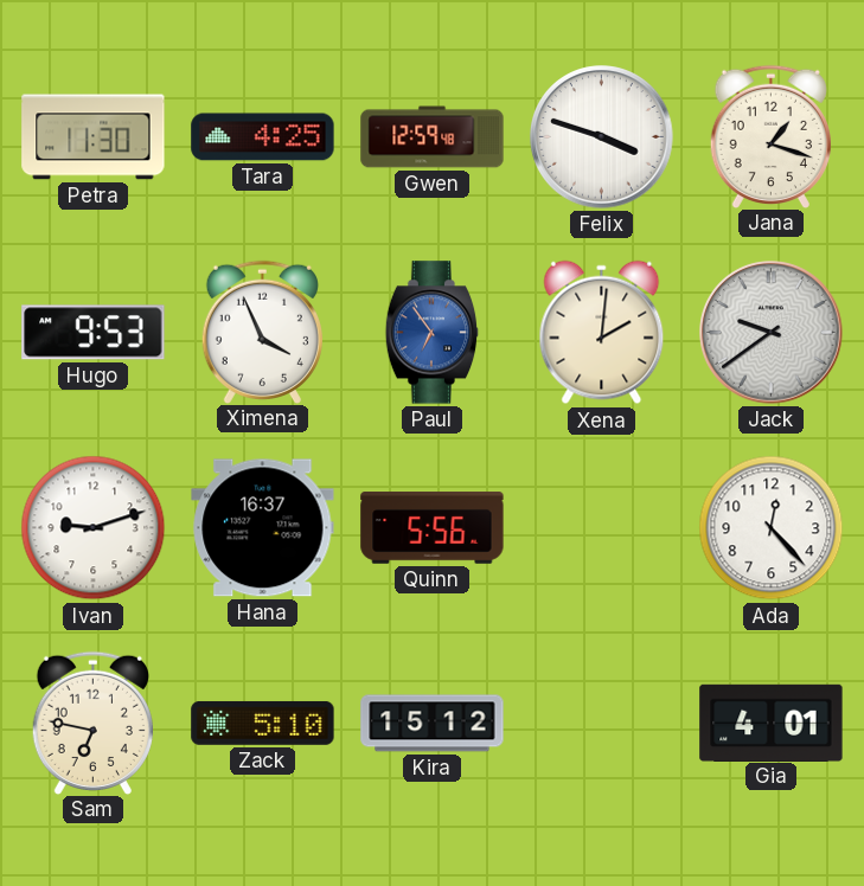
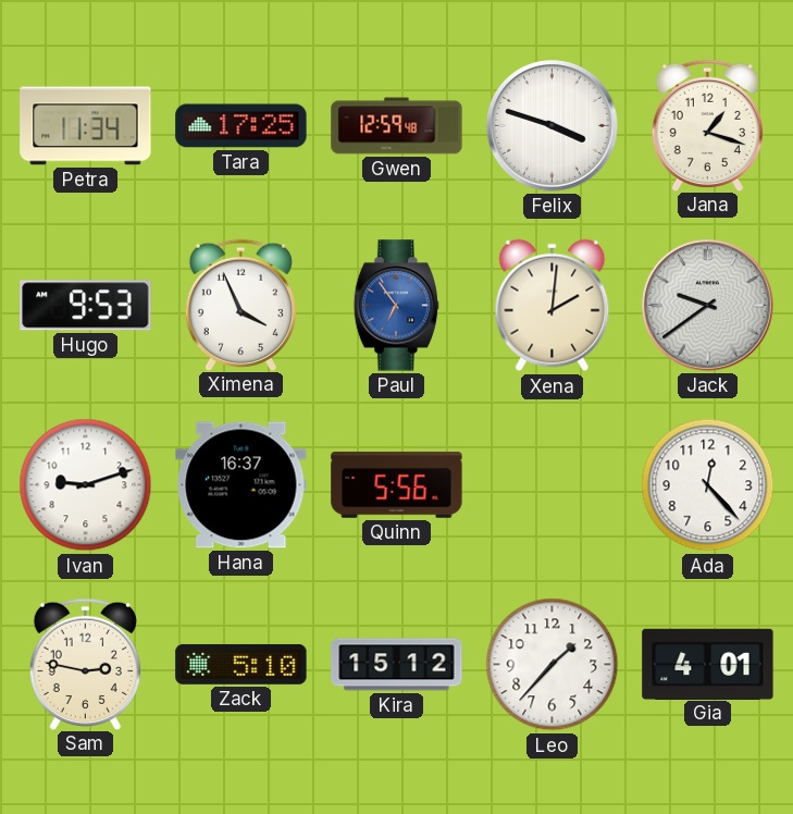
Petra: 11:30 -> 11:34 (86, 126)
Tara: 4:25 -> 17:25 (241, 126)
Sam: 6:47 -> 2:47 (85, 664)
Leo: none -> 1:37 (553, 665)
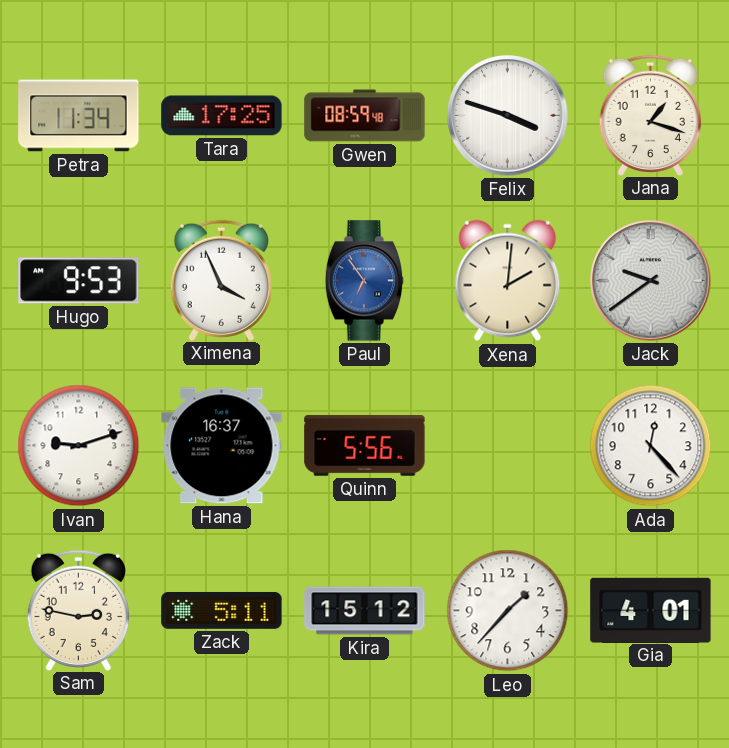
Gwen: 12:59 -> 08:59 (365, 116)
Zack: 5:10 -> 5:11 (222, 610)
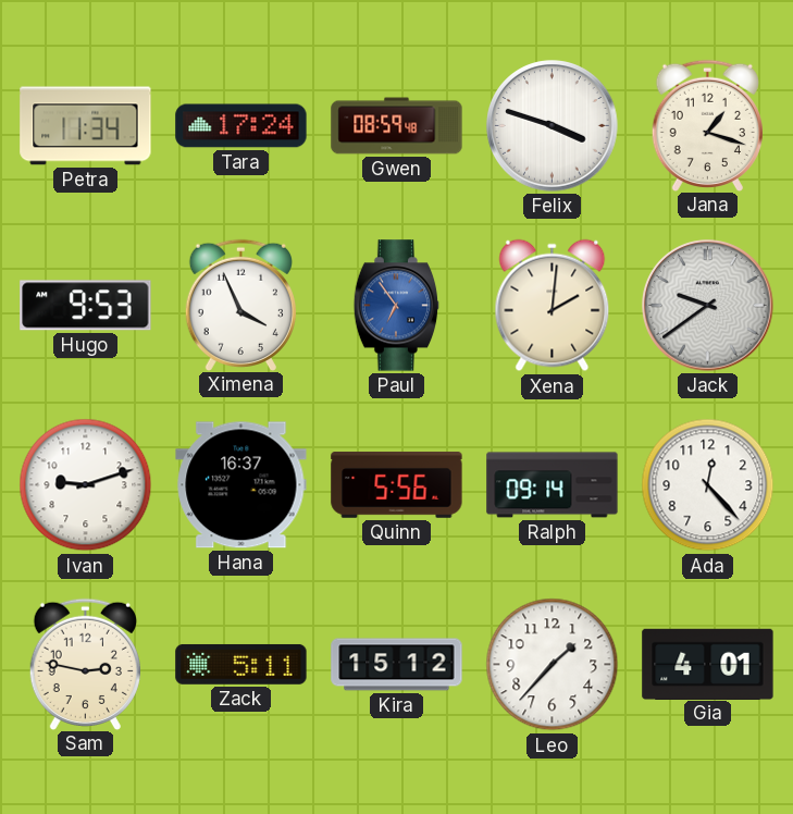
Tara: 17:25 -> 17:24 (241, 126)
Ralph: none -> 09:14 (553, 485)
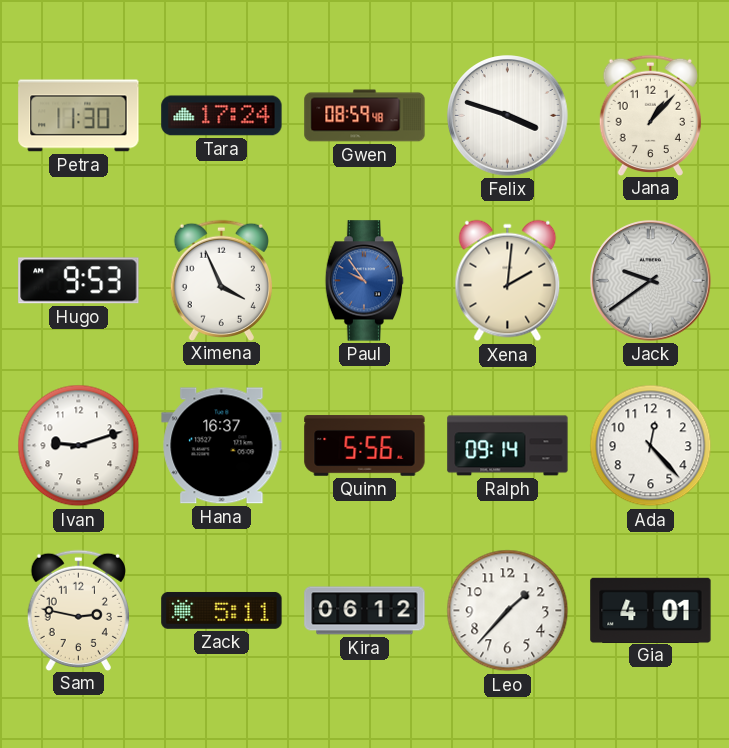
Petra: 11:34 -> 11:30 (79, 116)
Jana: 1:18 -> 1:07 (650, 115)
Paul: 6:54 -> 9:54 (365, 281)
Kira: 15:12 -> 06:12 (365, 611)
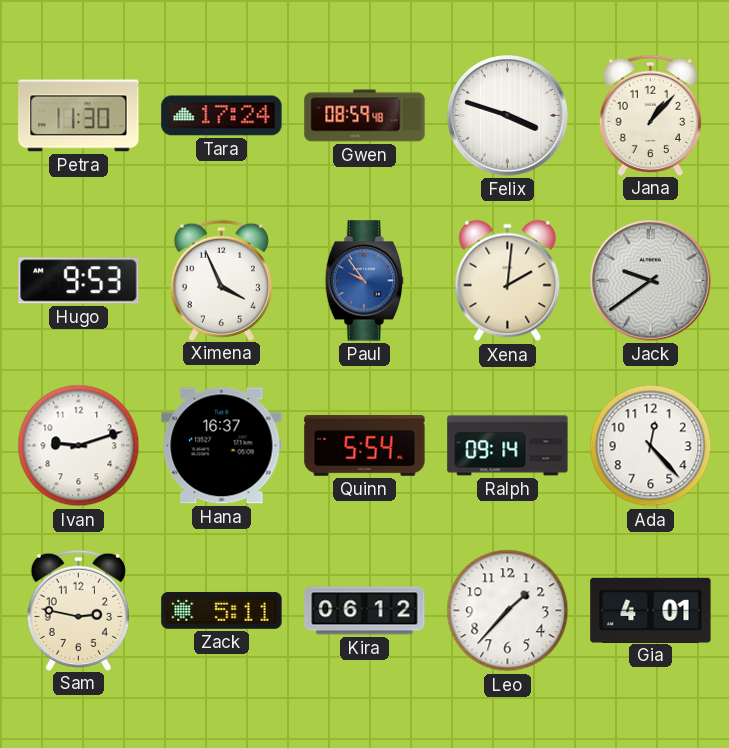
Quinn: 5:56 -> 5:54 (365, 446)
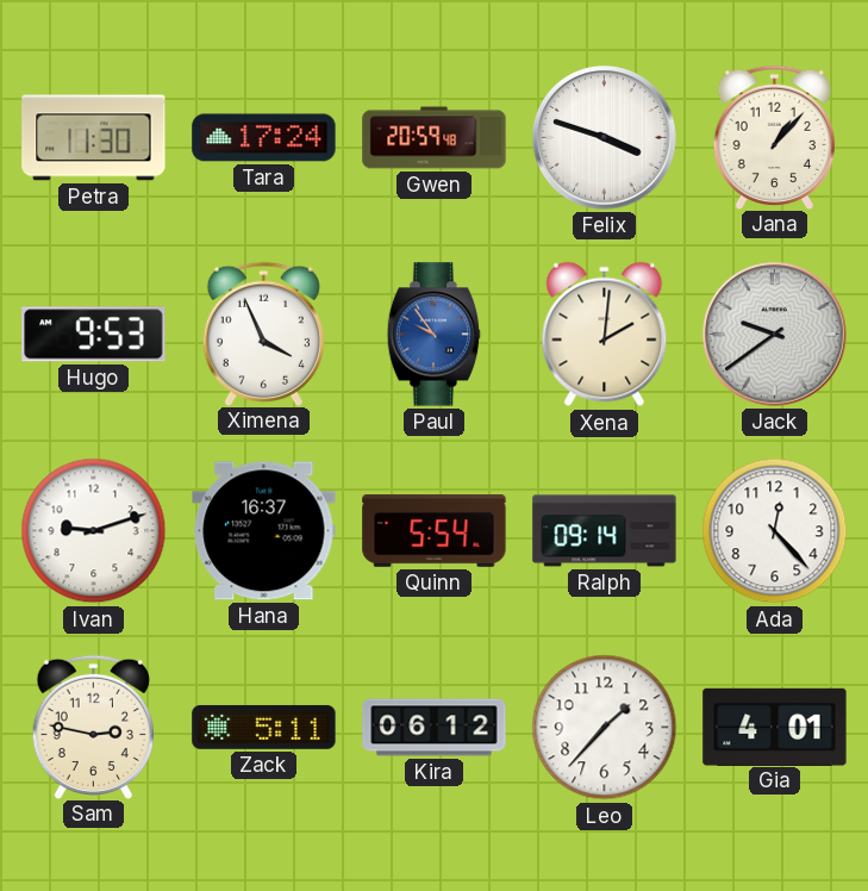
Gwen: 08:59 -> 20:59 (435, 138)
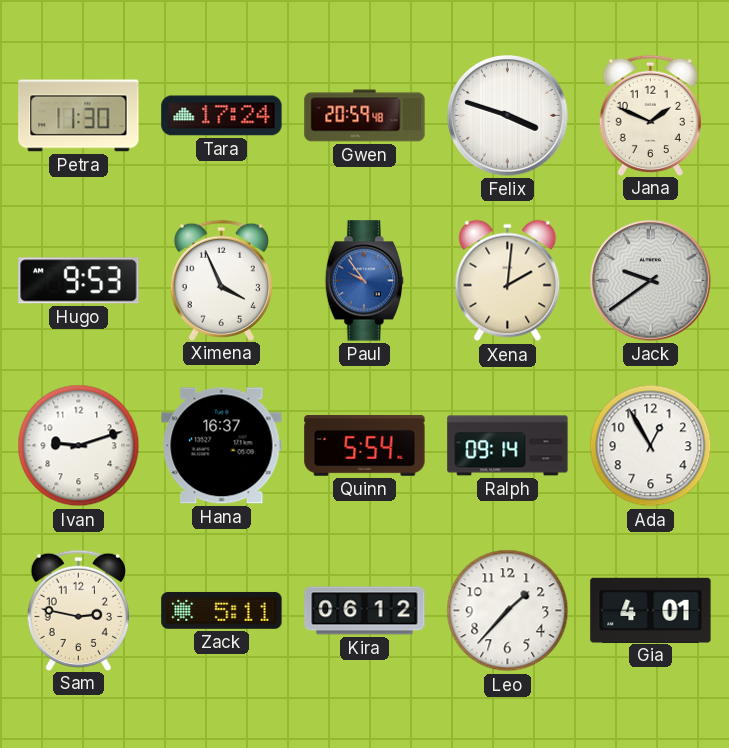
Jana: 1:07 -> 1:49 (650, 115)
Ada: 12:23 -> 12:55 (651, 446)
